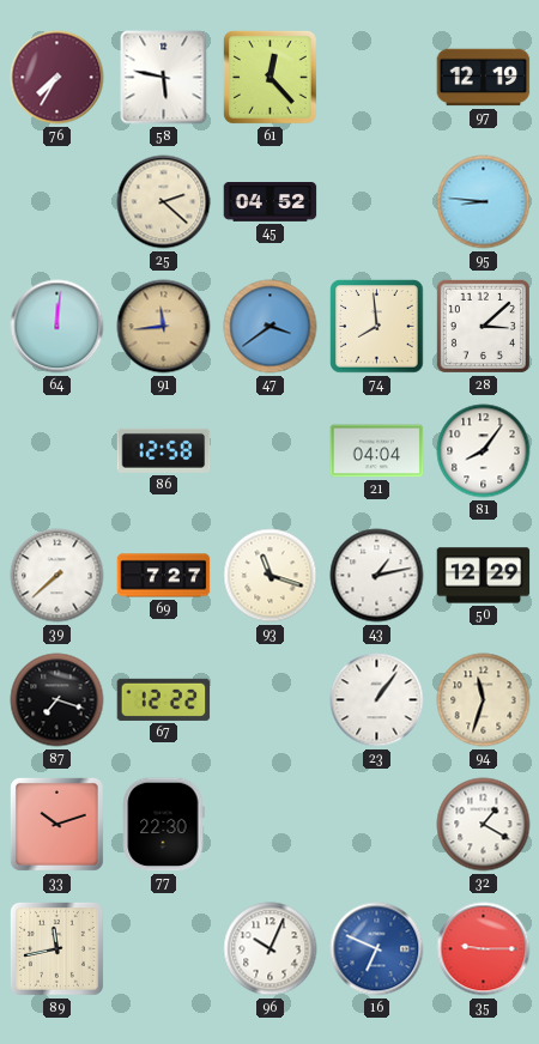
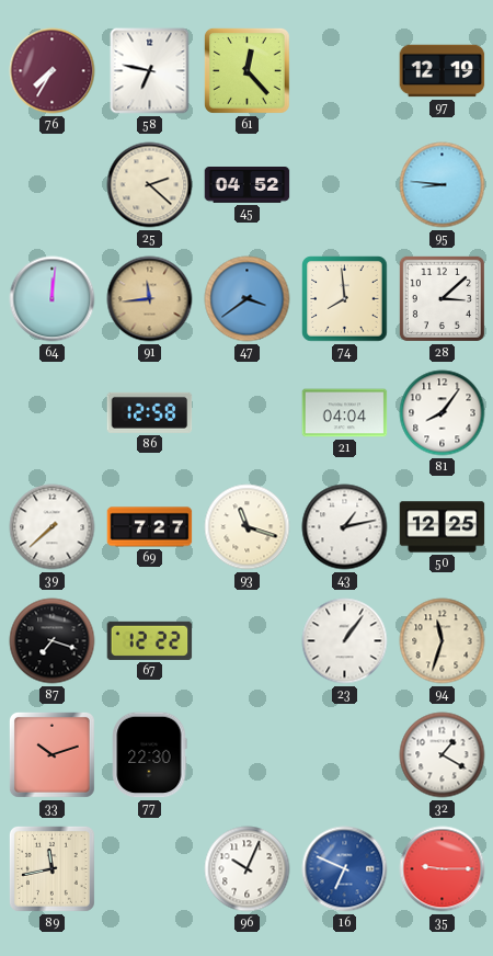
58: 5:47 -> 6:47 (150, 71)
50: 12:29 -> 12:25 (443, 527)
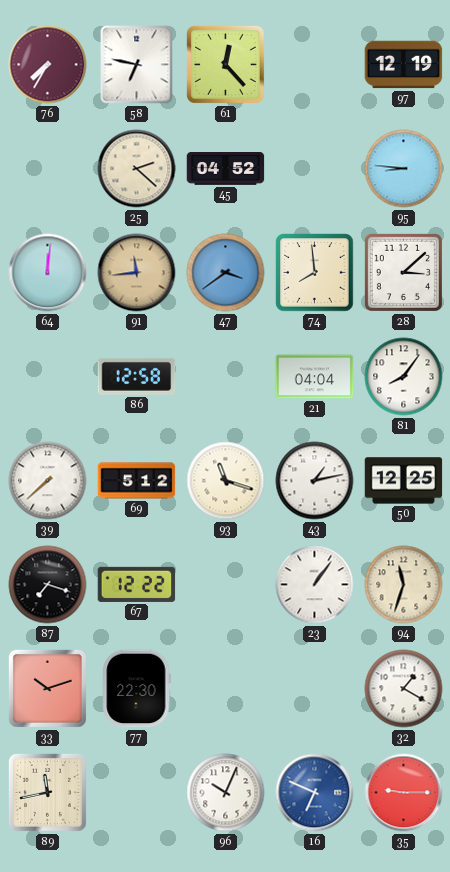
69: 7:27 -> 5:12 (137, 481)
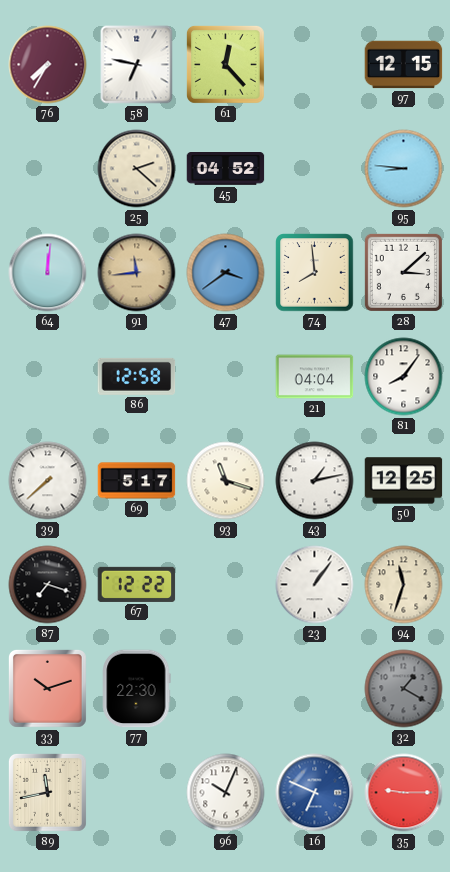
97: 12:19 -> 12:15 (404, 65)
69: 5:12 -> 5:17 (137, 481)
32 dial: white -> grey (404, 689)
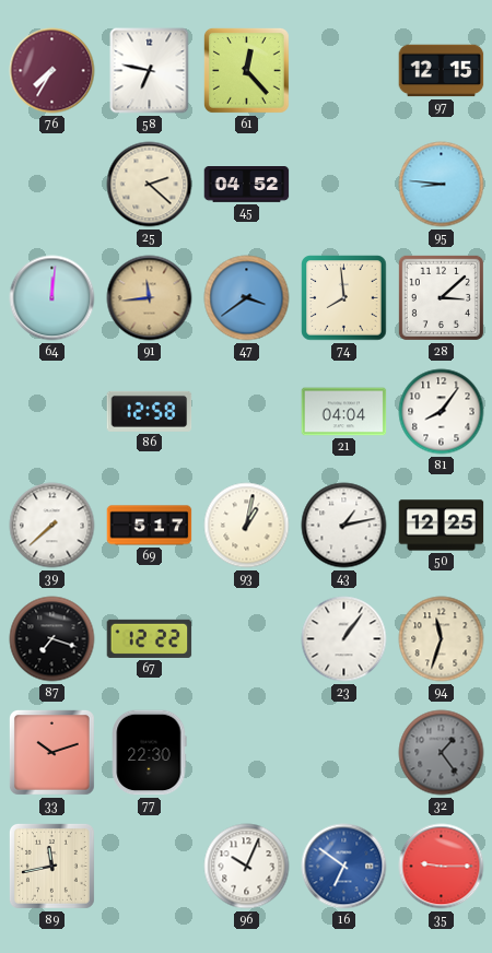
93: 11:18 -> 1:02 (247, 526)
32: 1:20 -> 1:24 (442, 753)
16: 6:49 -> 6:51 (344, 867)
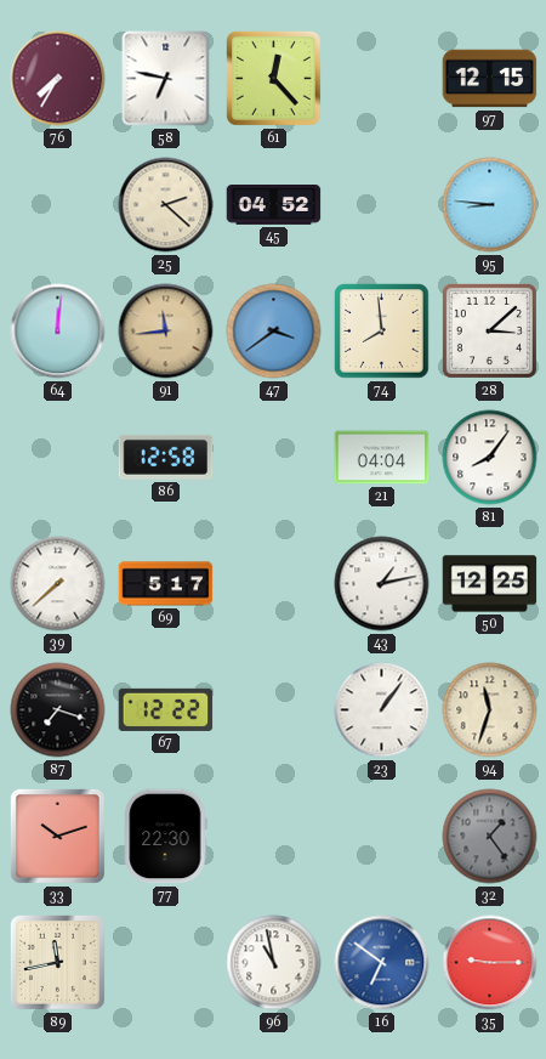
93: 1:02 -> none (247, 526)
96: 10:04 -> 10:58 (274, 963)
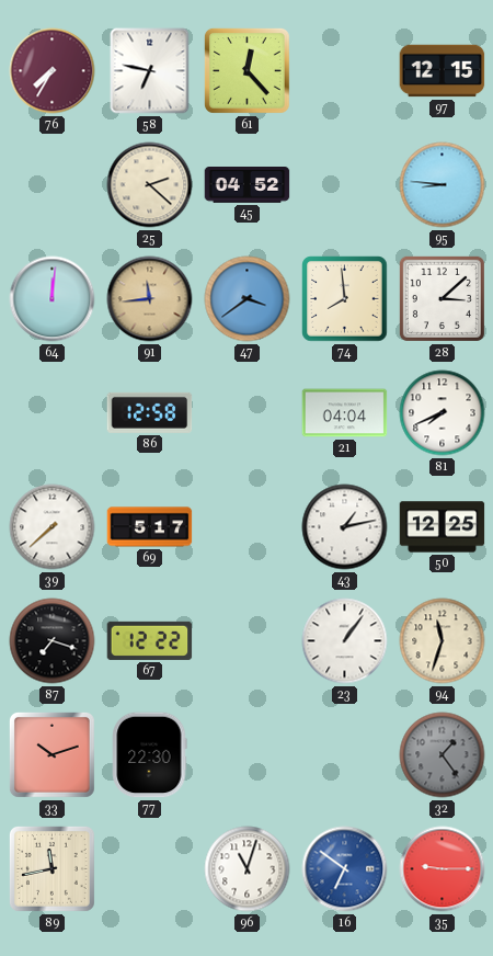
81: 8:06 -> 7:41 (443, 413)
96: 10:58 -> 11:03 (248, 869)
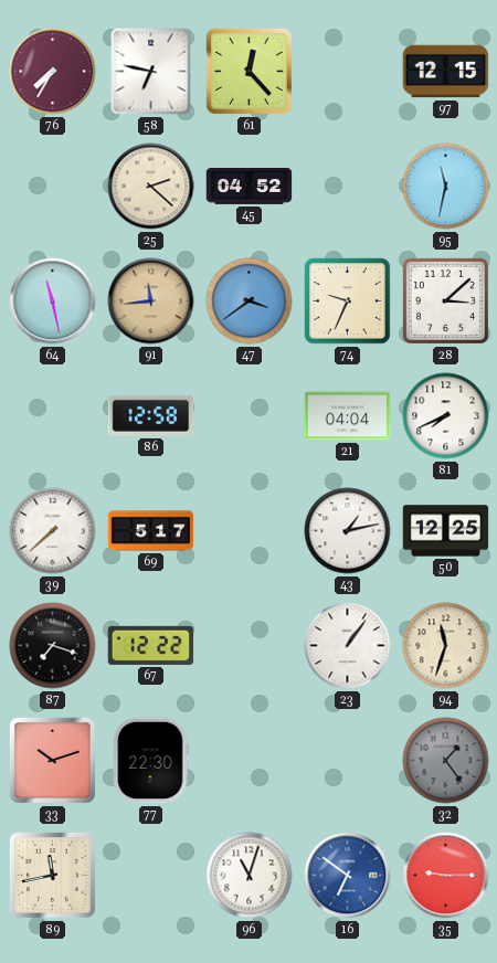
95: 8:46 -> 11:32 (446, 187)
64: 12:01 -> 11:28 (53, 301)
74: 7:59 -> 9:34 (348, 301)
